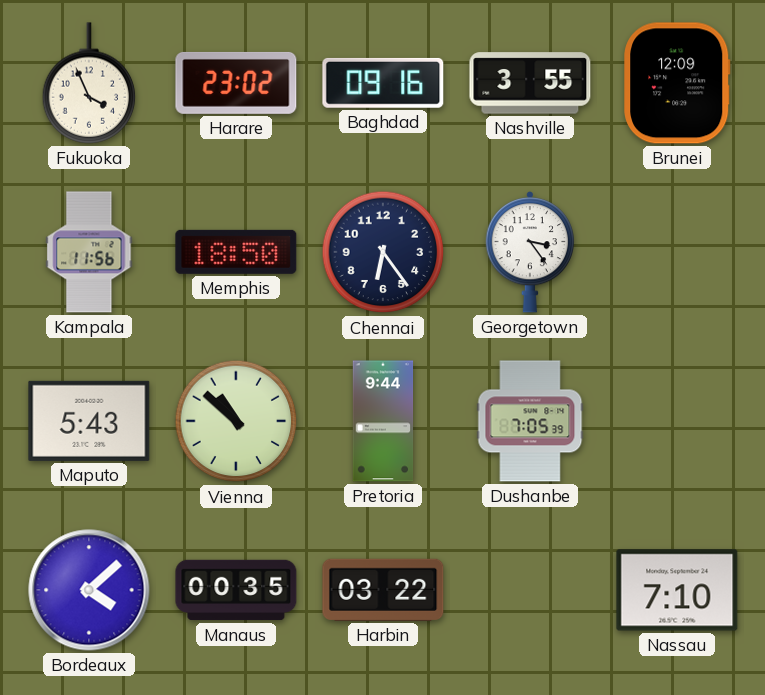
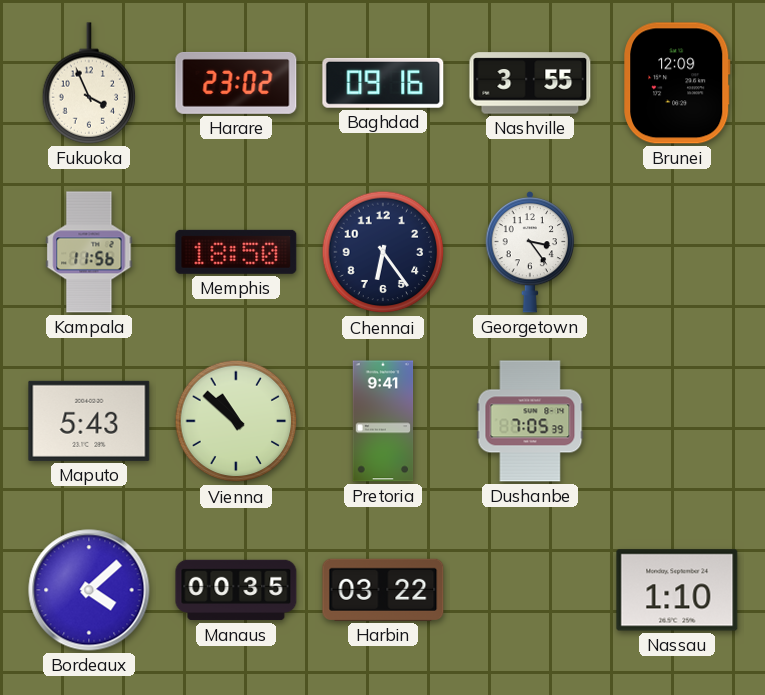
Pretoria: 9:44 -> 9:41 (383, 421)
Nassau: 7:10 -> 1:10 (677, 590)
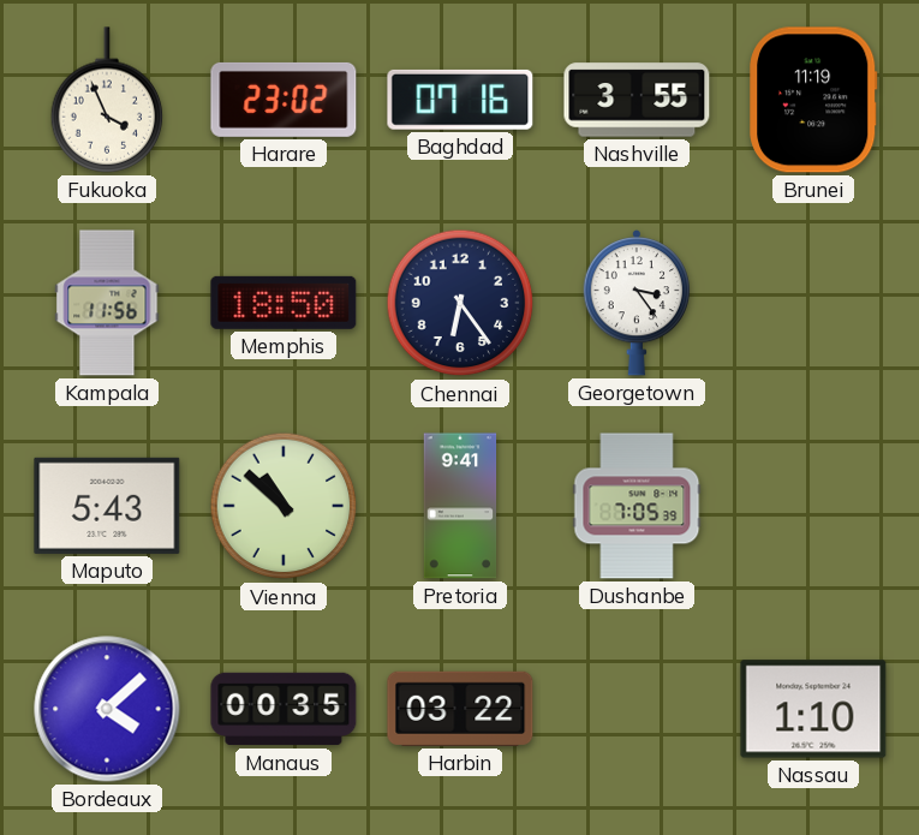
Baghdad: 09:16 -> 07:16 (460, 100)
Brunei: 12:09 -> 11:19 (814, 100)
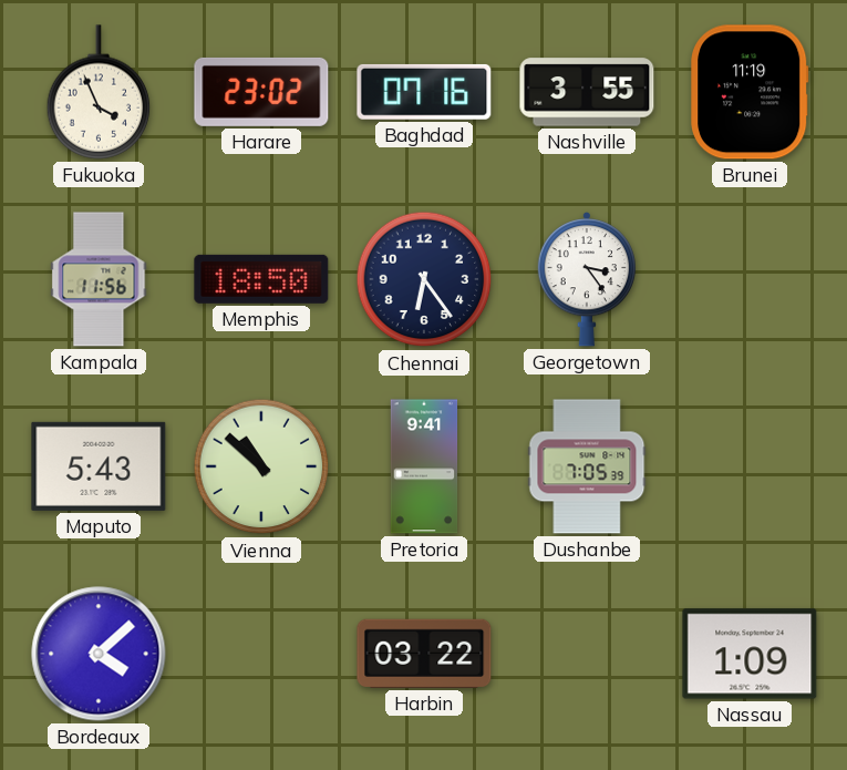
Manaus: 00:35 -> none (284, 709)
Nassau: 1:10 -> 1:09 (750, 654)
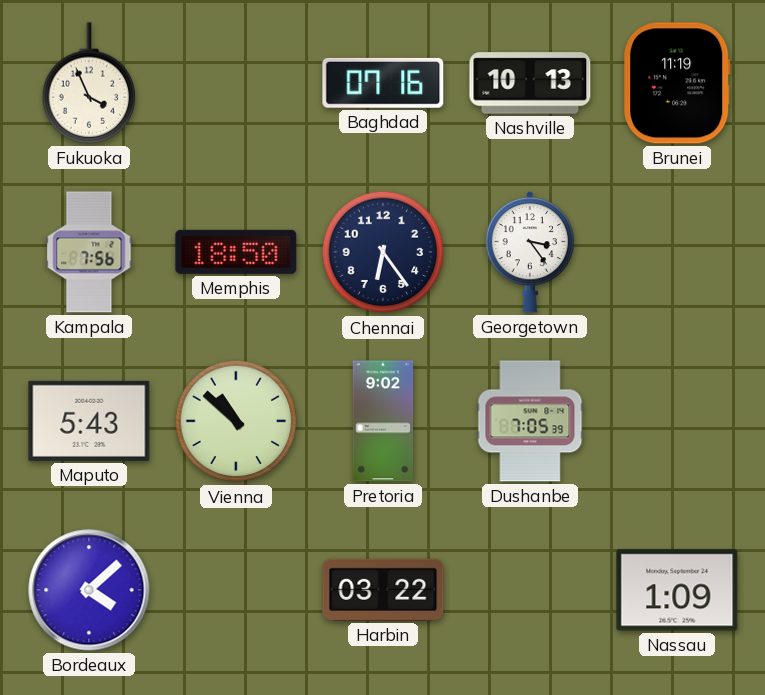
Harare: 23:02 -> none (261, 92)
Nashville: 3:55 -> 10:13 (530, 83)
Kampala: 11:56 -> 7:56 (89, 252)
Pretoria: 9:41 -> 9:02 (383, 421)
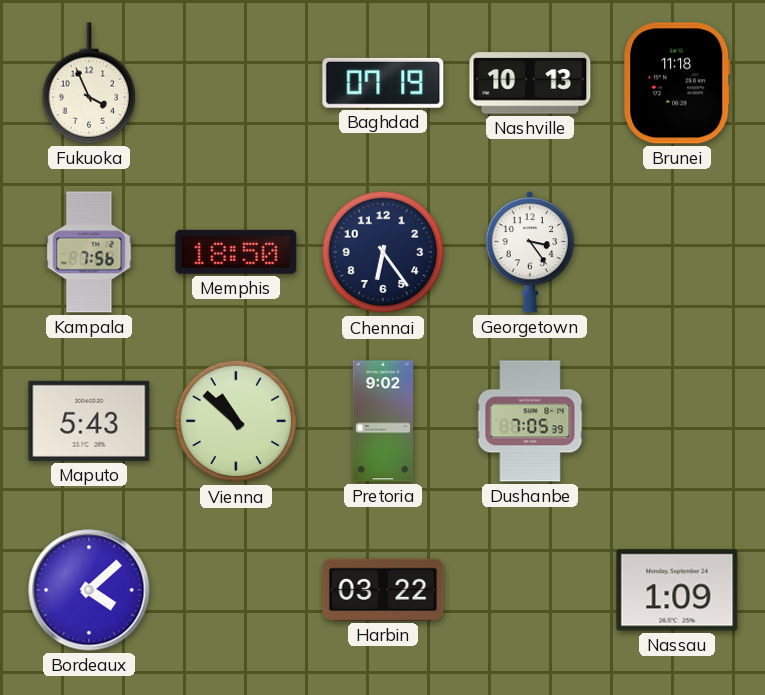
Baghdad: 07:16 -> 07:19 (383, 83)
Brunei: 11:19 -> 11:18 (678, 83)
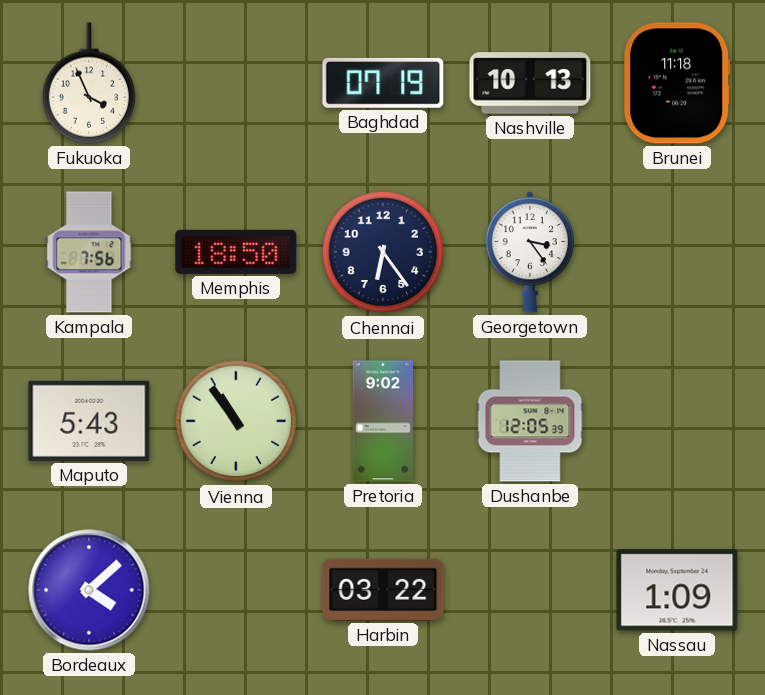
Vienna: 10:52 -> 10:54 (236, 421)
Dushanbe: 7:05 -> 12:05 (530, 421)
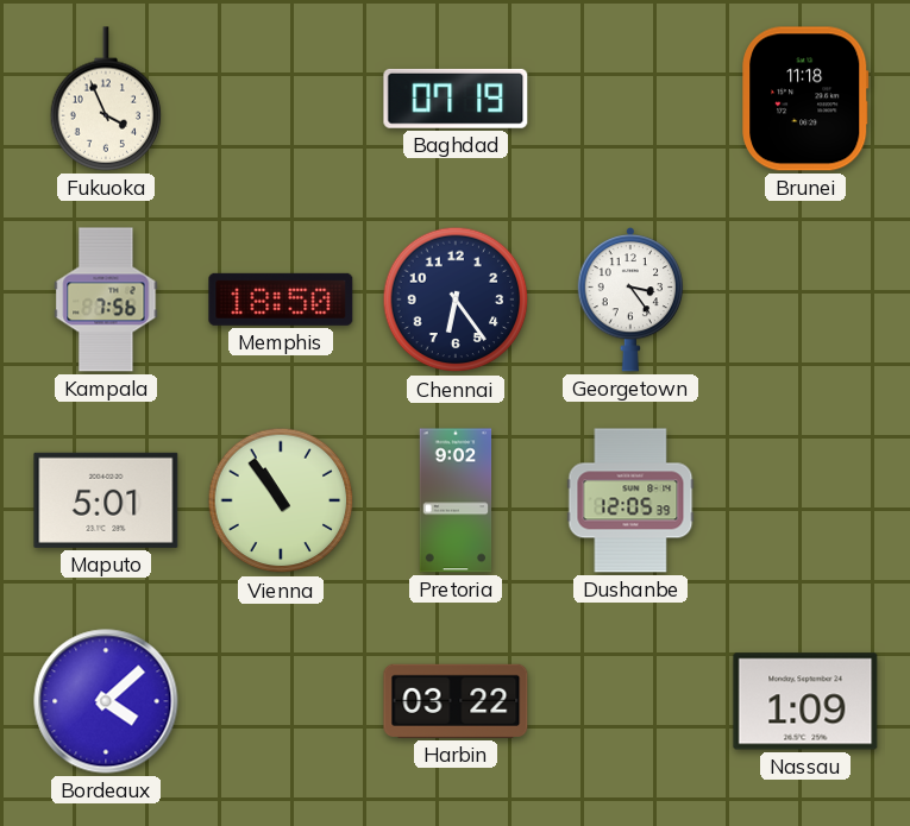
Nashville: 10:13 -> none (530, 83)
Maputo: 5:43 -> 5:01 (106, 500)
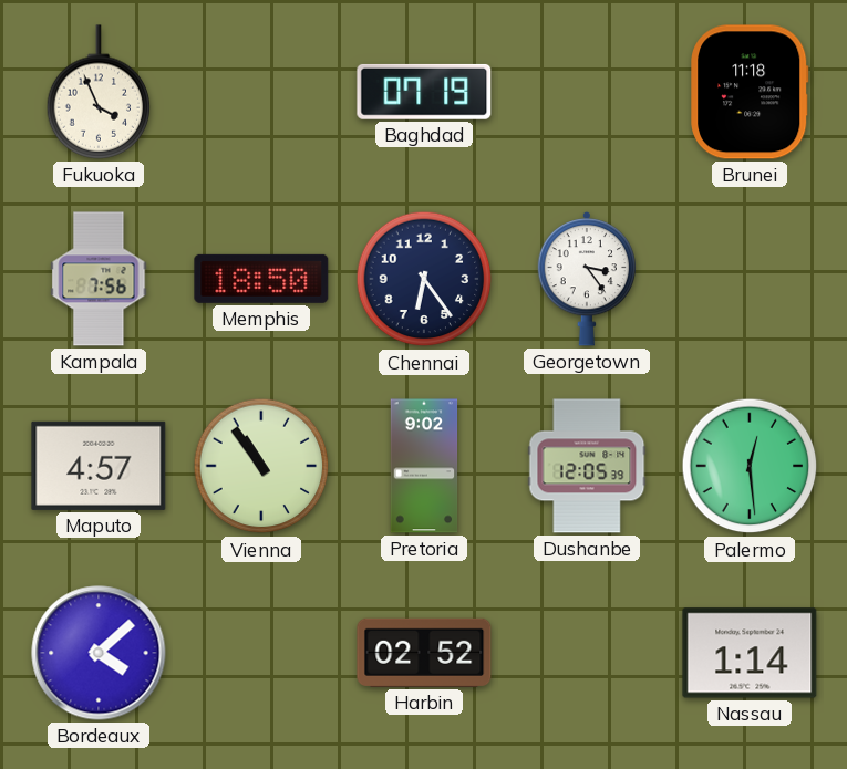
Maputo: 5:01 -> 4:57 (99, 466)
Palermo: none -> 12:29 (750, 466)
Harbin: 03:22 -> 02:52 (424, 653)
Nassau: 1:09 -> 1:14 (750, 653)
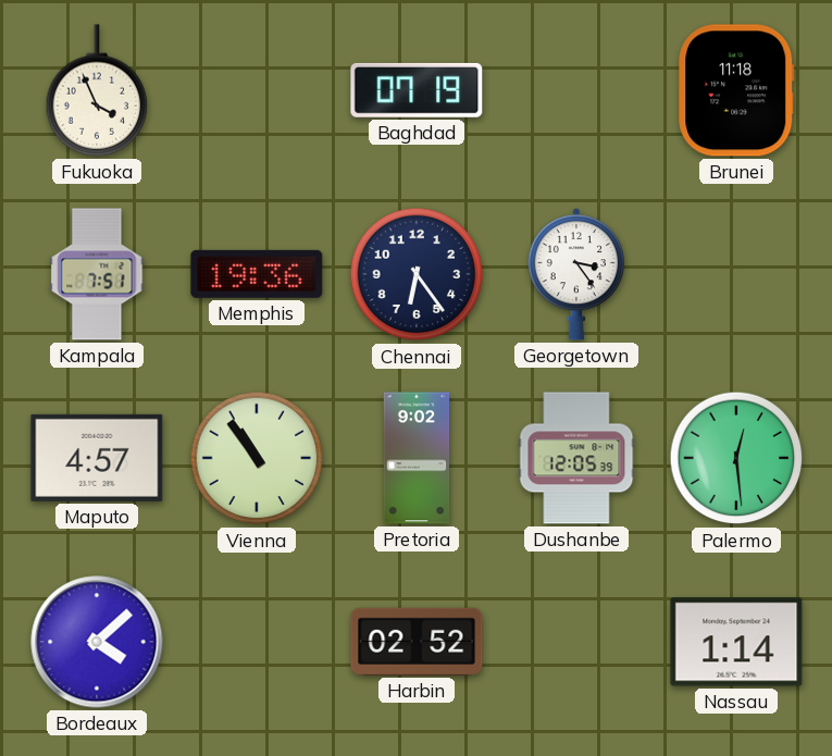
Kampala: 7:56 -> 7:51 (97, 274)
Memphis: 18:50 -> 19:36 (257, 274)
